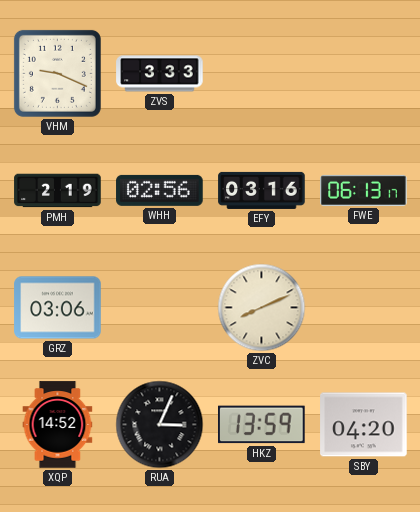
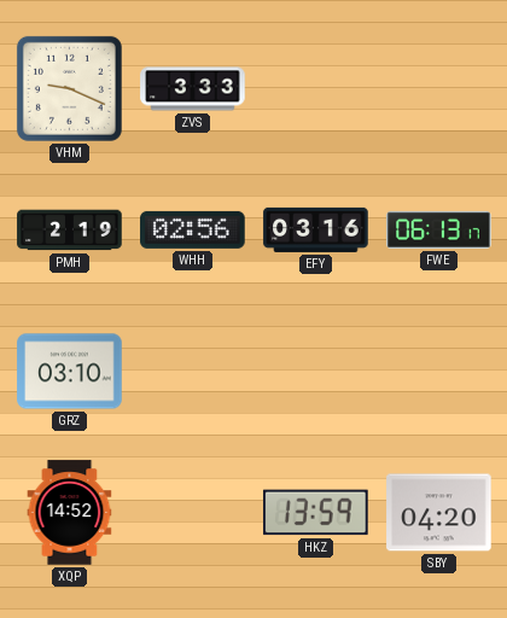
GRZ: 03:06 -> 03:10 (70, 372)
ZVC: 8:11 -> none (262, 308)
RUA: 3:04 -> none (160, 425)
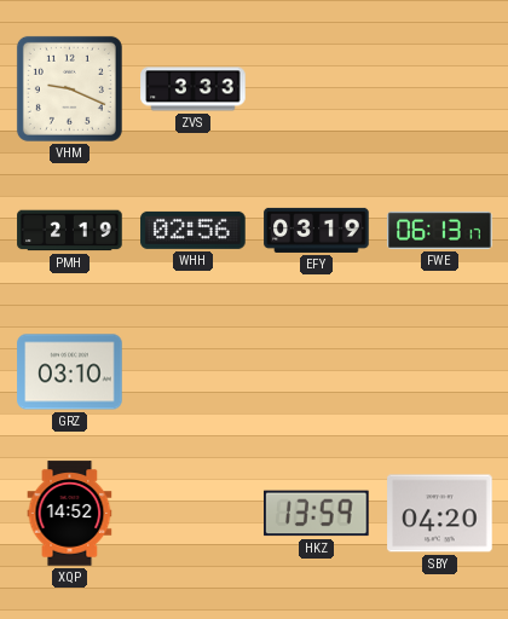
EFY: 03:16 -> 03:19 (317, 230)
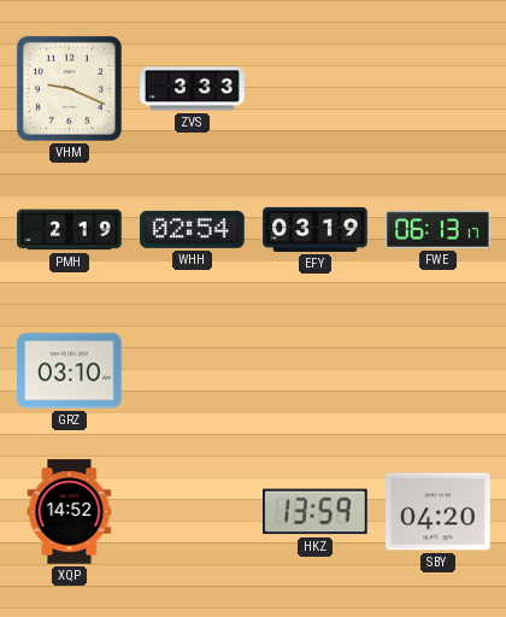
WHH: 02:56 -> 02:54 (193, 229)
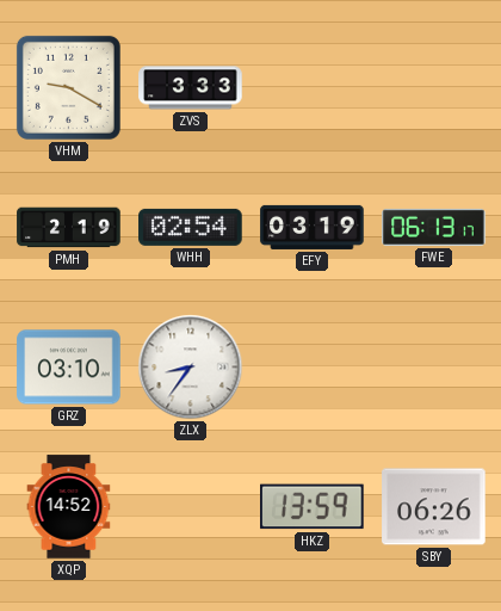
VHM: 9:19 -> 9:20 (68, 87)
ZLX: none -> 8:36 (191, 368)
SBY: 04:20 -> 06:26 (434, 507)
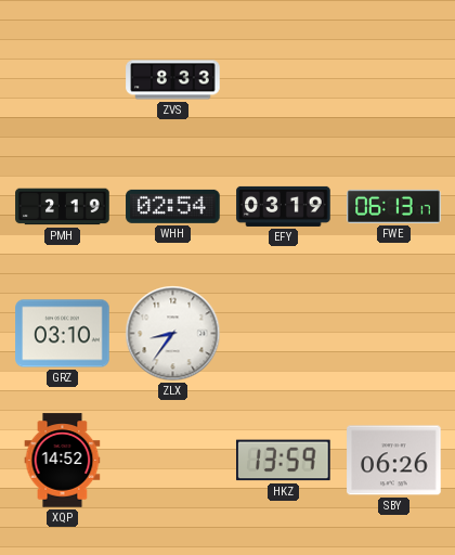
VHM: 9:20 -> none (68, 87)
ZVS: 3:33 -> 8:33 (173, 80)
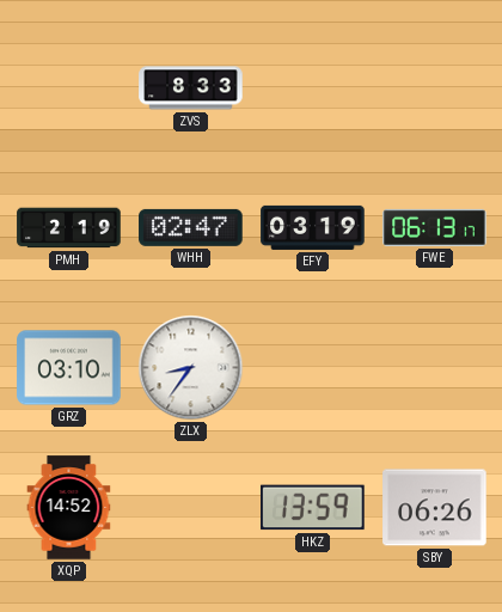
WHH: 02:54 -> 02:47 (191, 227)
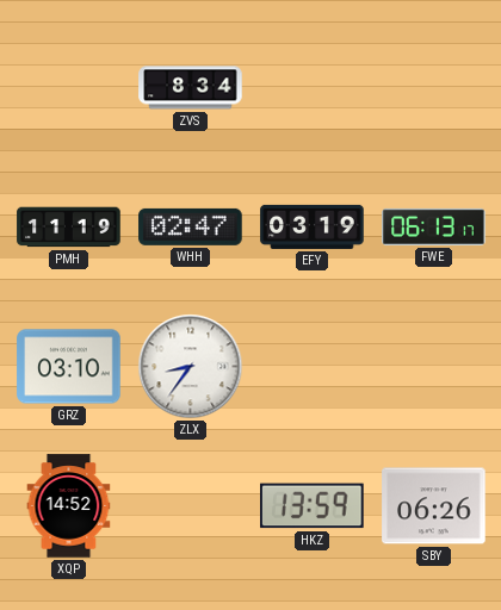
ZVS: 8:33 -> 8:34 (191, 88)
PMH: 2:19 -> 11:19 (69, 228)
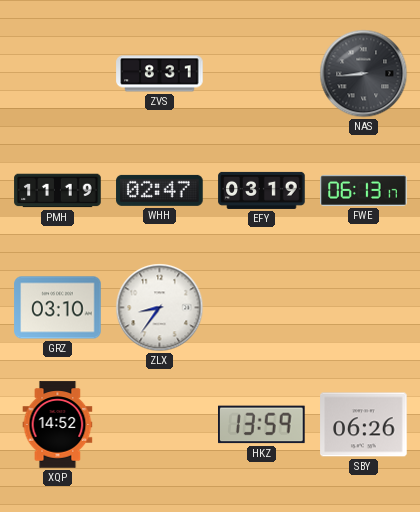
ZVS: 8:34 -> 8:31 (160, 74)
NAS: none -> 8:44 (364, 74)
